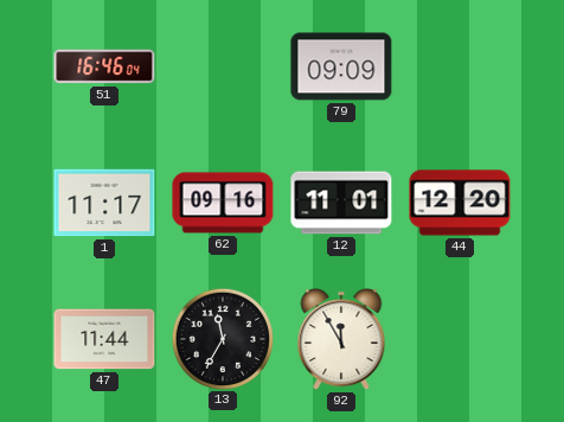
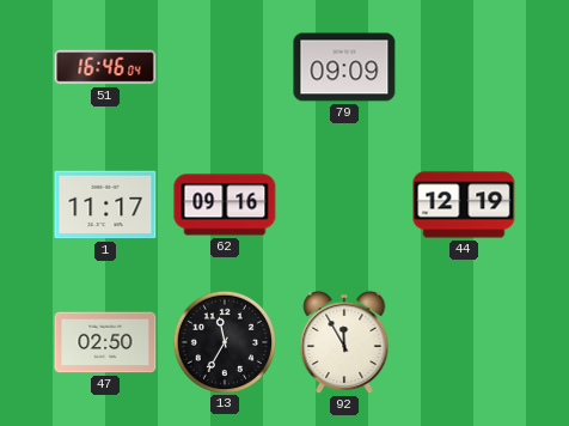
12: 11:01 -> none (341, 203)
44: 12:20 -> 12:19 (464, 205)
47: 11:44 -> 02:50 (105, 342)
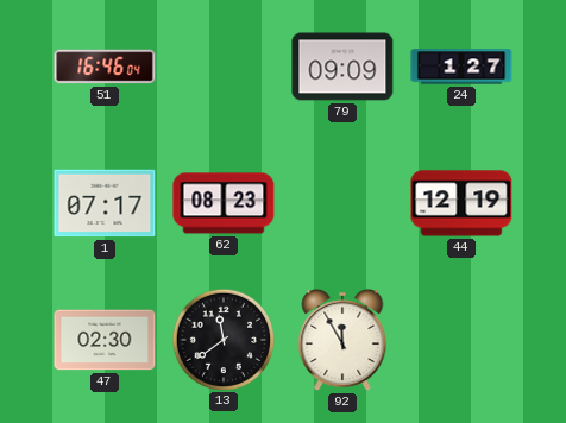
24: none -> 1:27 (461, 67)
1: 11:17 -> 07:17 (105, 203)
62: 09:16 -> 08:23 (224, 203)
47: 02:50 -> 02:30 (105, 340)
13: 11:35 -> 11:39 (222, 339)
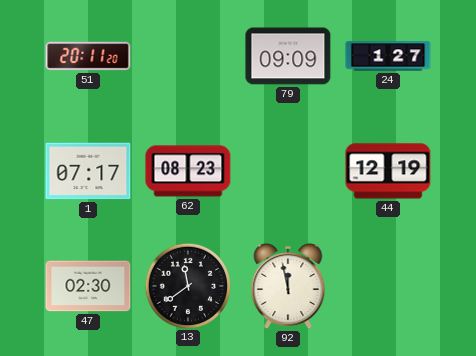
51: 16:46 -> 20:11 (88, 56)
92: 11:55 -> 11:58 (288, 286)
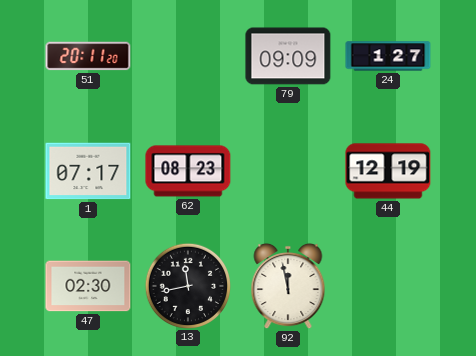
13: 11:39 -> 11:43 (187, 285)
